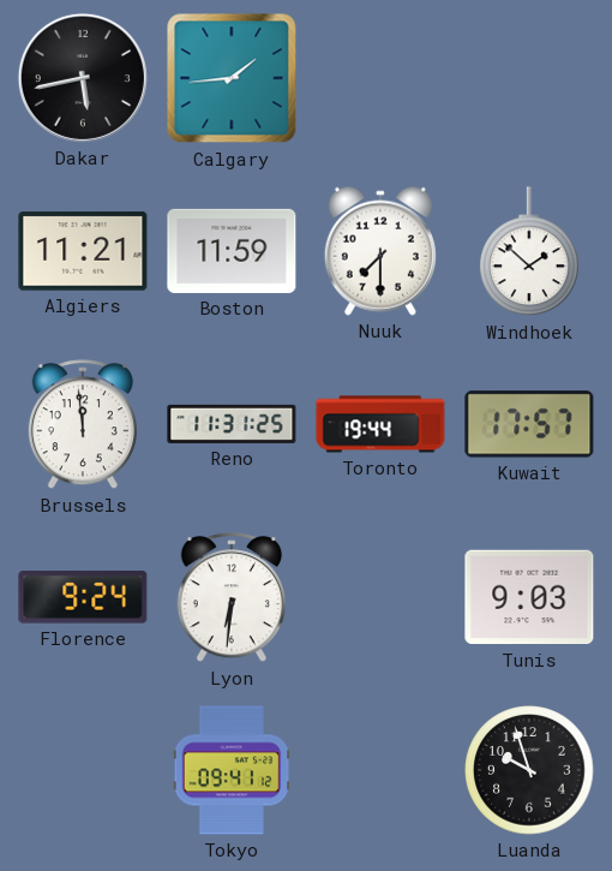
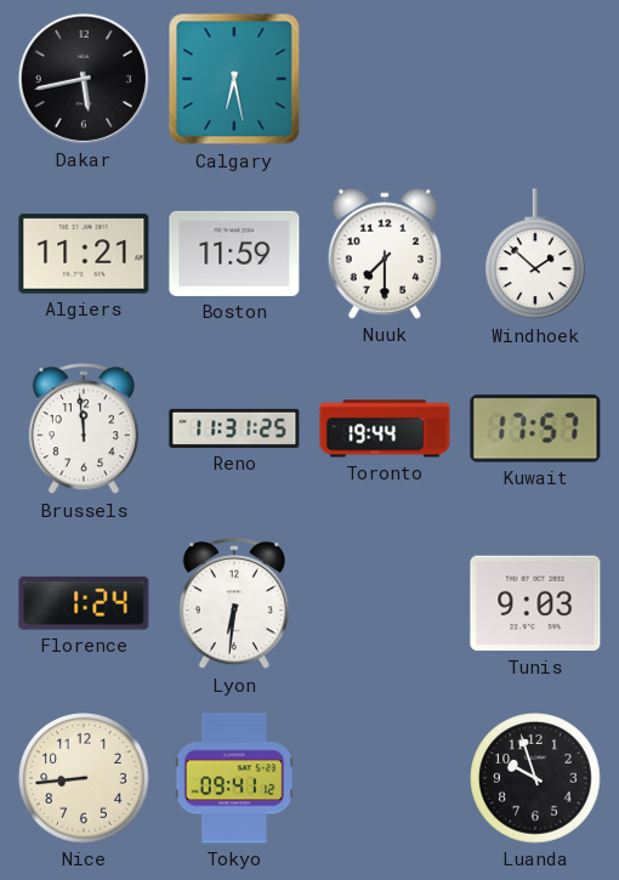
Calgary: 1:44 -> 6:28 (234, 79)
Florence: 9:24 -> 1:24 (84, 604)
Nice: none -> 8:44 (84, 778)
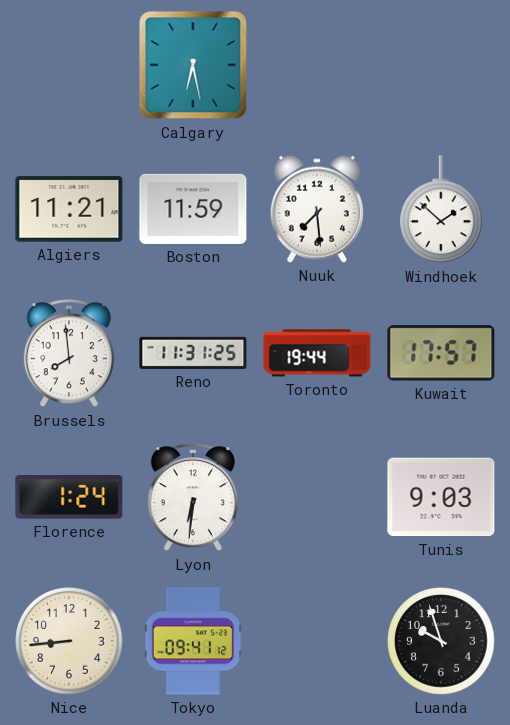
Dakar: 5:43 -> none (84, 79)
Nuuk: 7:30 -> 7:29 (317, 209)
Brussels: 11:59 -> 7:59 (69, 354)
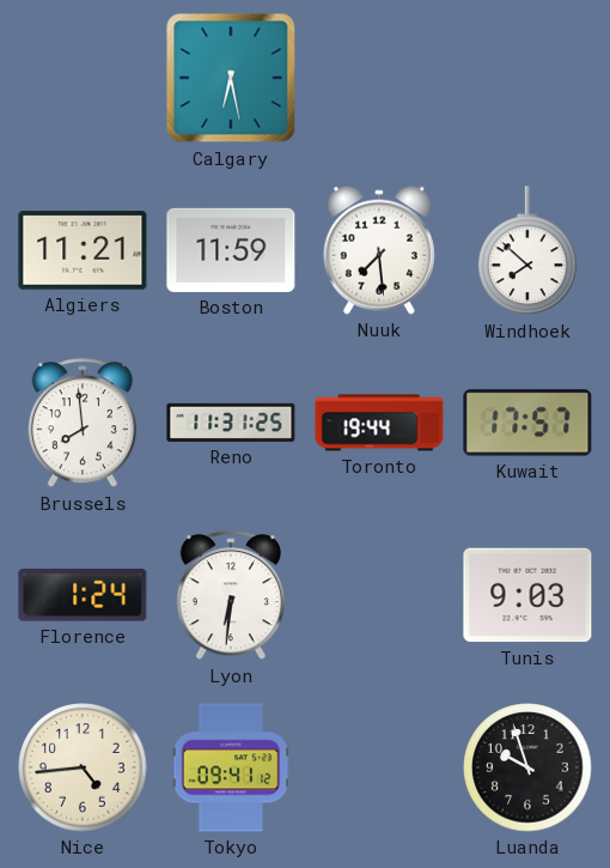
Windhoek: 1:52 -> 7:52 (527, 251)
Nice: 8:44 -> 4:44 (83, 767)
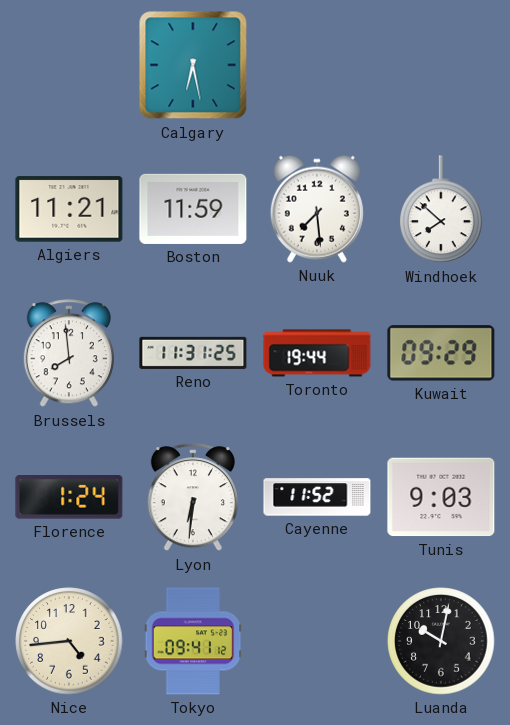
Kuwait: 17:57 -> 09:29 (441, 353)
Cayenne: none -> 11:52 (317, 497)
Luanda: 9:57 -> 10:02 (441, 641)
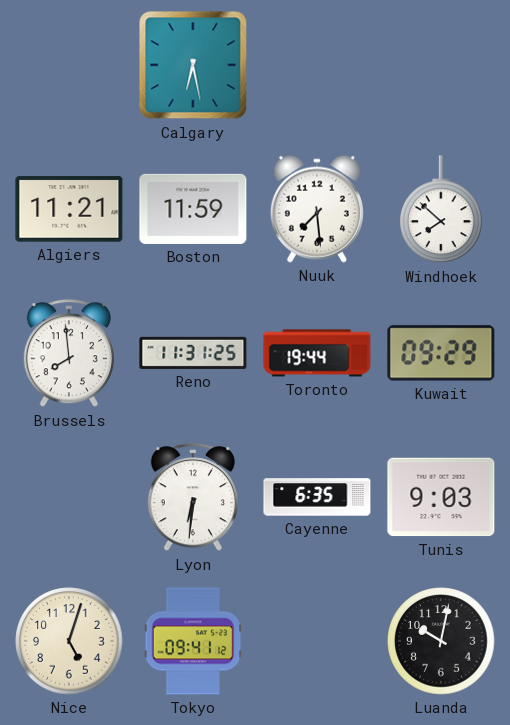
Florence: 1:24 -> none (69, 498)
Cayenne: 11:52 -> 6:35 (317, 497)
Nice: 4:44 -> 5:03 (69, 641)
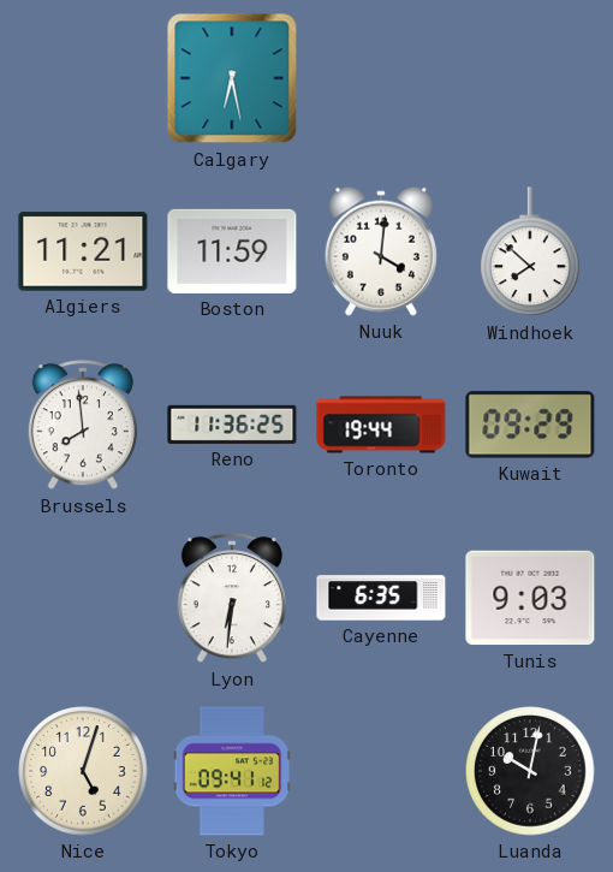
Nuuk: 7:29 -> 4:01 (381, 251)
Reno: 11:31 -> 11:36 (232, 425)
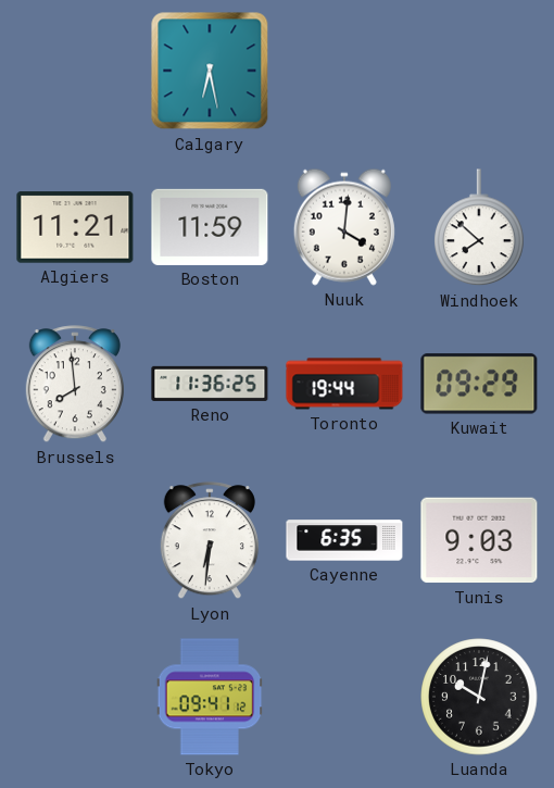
Nice: 5:03 -> none (83, 771)
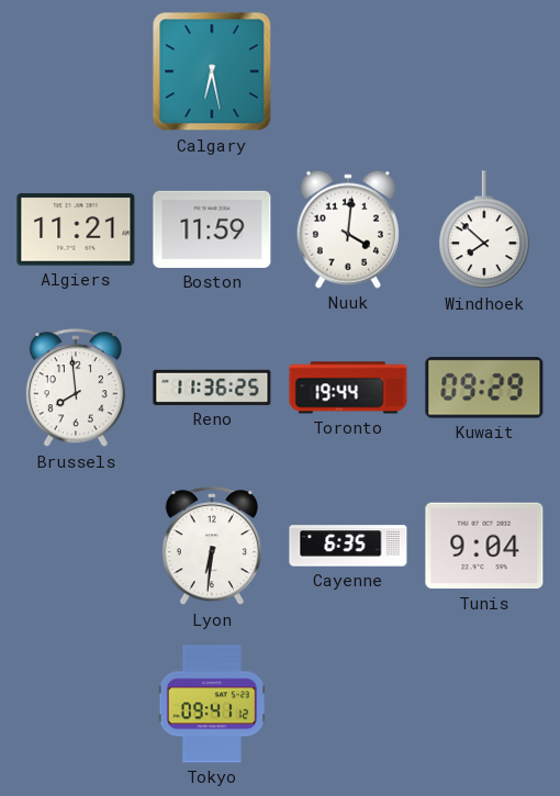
Tunis: 9:03 -> 9:04 (484, 546)
Luanda: 10:02 -> none (479, 697)
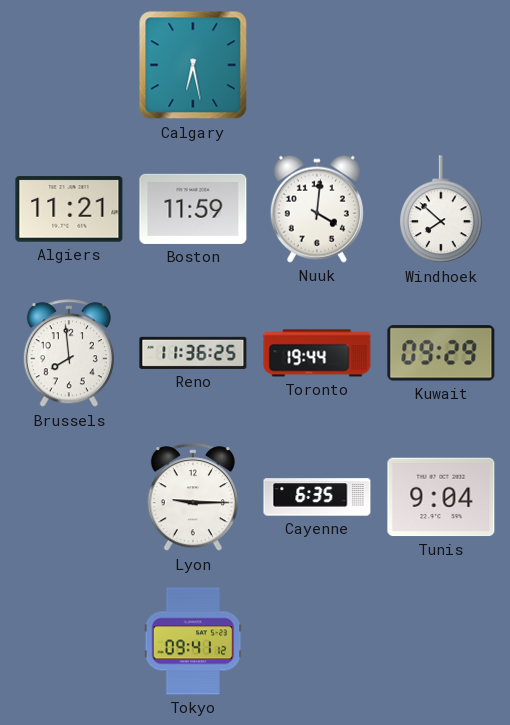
Lyon: 6:31 -> 9:15 (193, 498)
